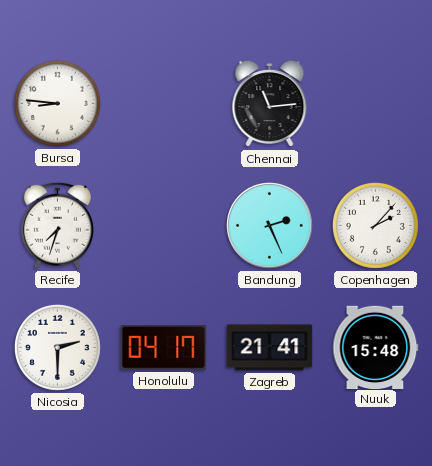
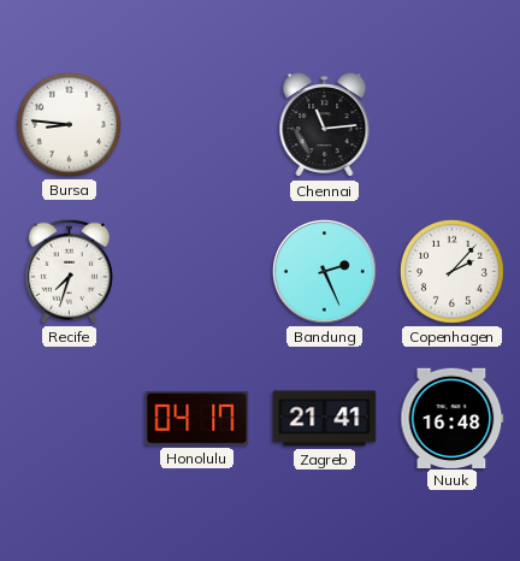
Nicosia: 2:30 -> none (57, 347)
Nuuk: 15:48 -> 16:48 (453, 418)
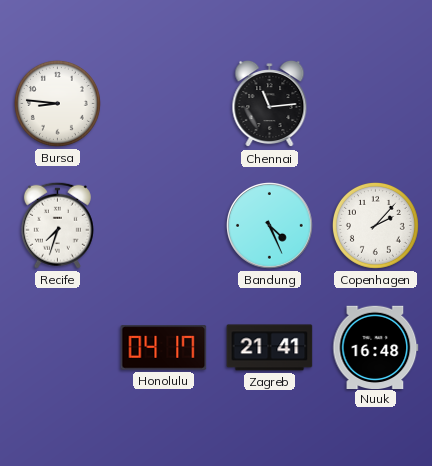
Bandung: 2:26 -> 4:26 (270, 226)
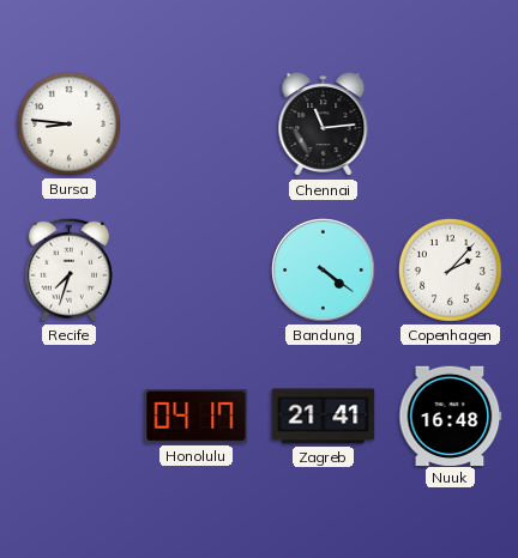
Bandung: 4:26 -> 4:21 (324, 271)
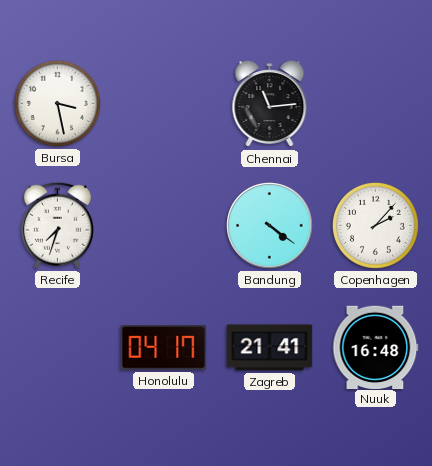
Bursa: 8:46 -> 3:28 (57, 103)
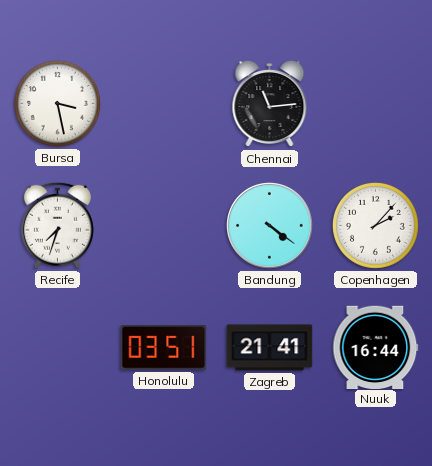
Honolulu: 04:17 -> 03:51 (164, 348)
Nuuk: 16:48 -> 16:44 (376, 347)
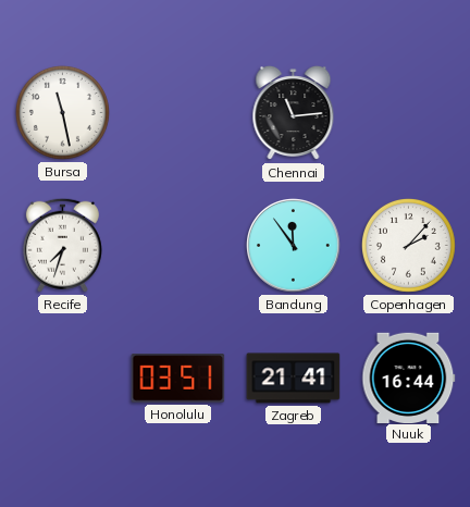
Bursa: 3:28 -> 11:28 (62, 112)
Bandung: 4:21 -> 11:54 (294, 246)
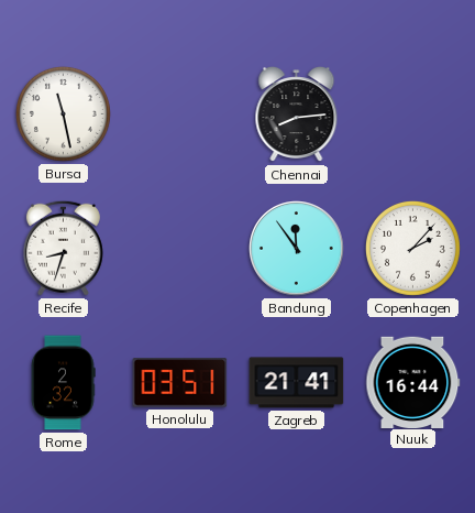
Chennai: 11:14 -> 8:14 (297, 114)
Recife: 7:33 -> 8:33 (63, 248)
Rome: none -> 2:32 (63, 383)
